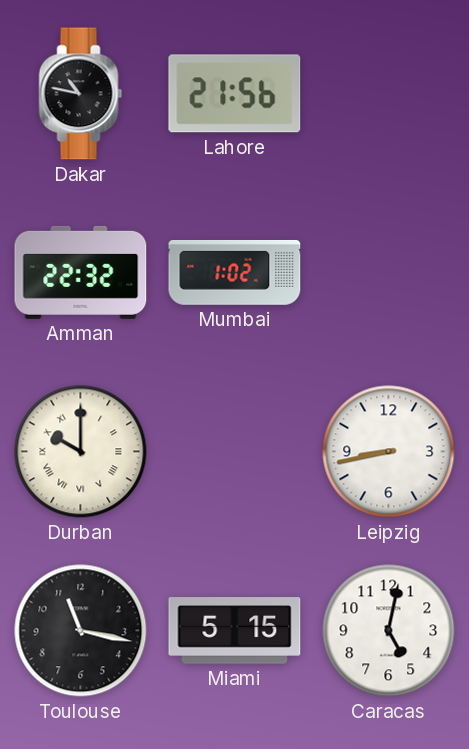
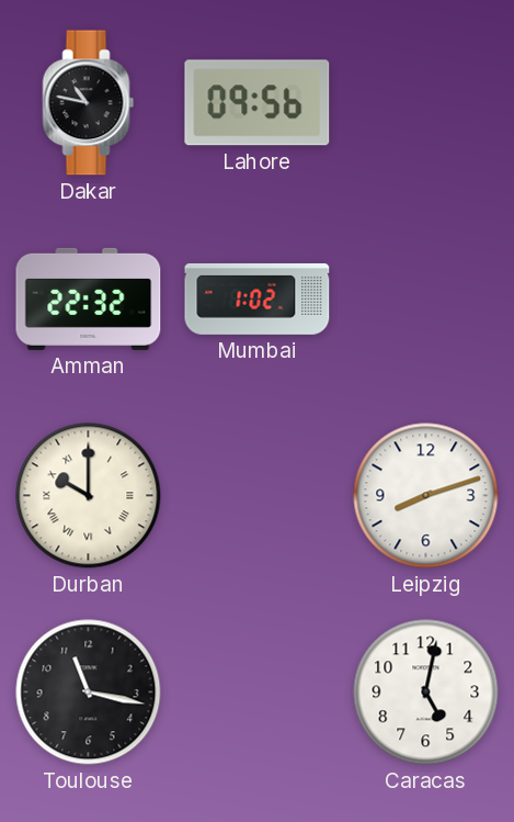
Lahore: 21:56 -> 09:56 (258, 103)
Leipzig: 8:43 -> 8:12 (426, 496)
Miami: 5:15 -> none (235, 631)
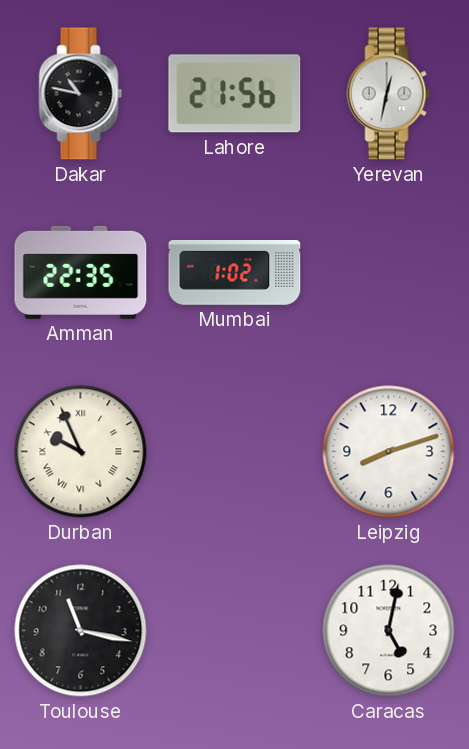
Lahore: 09:56 -> 21:56 (235, 94)
Yerevan: none -> 12:32 (389, 94)
Amman: 22:32 -> 22:35 (81, 272)
Durban: 10:00 -> 9:56 (81, 452)
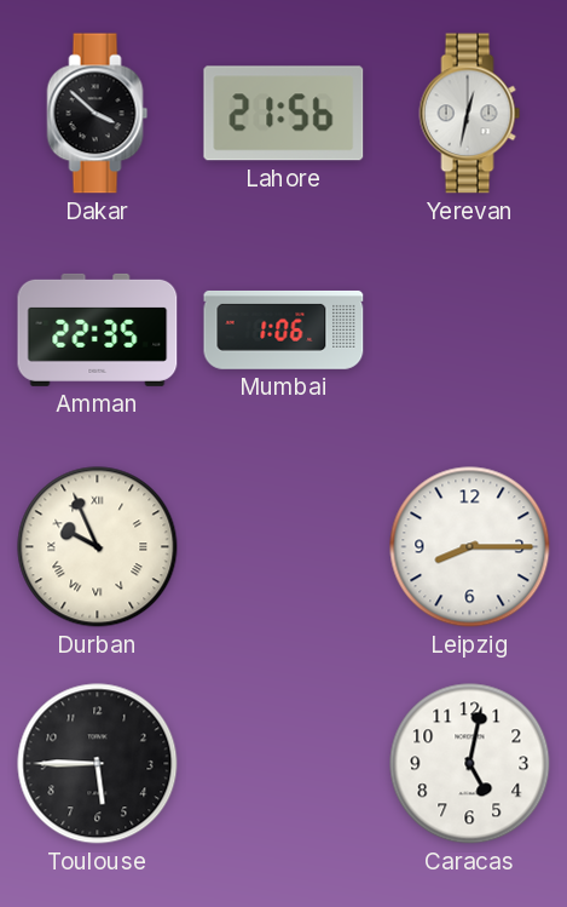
Dakar: 10:47 -> 3:52 (98, 114)
Mumbai: 1:02 -> 1:06 (284, 331)
Leipzig: 8:12 -> 8:15 (470, 547)
Toulouse: 11:17 -> 5:45 (98, 764)
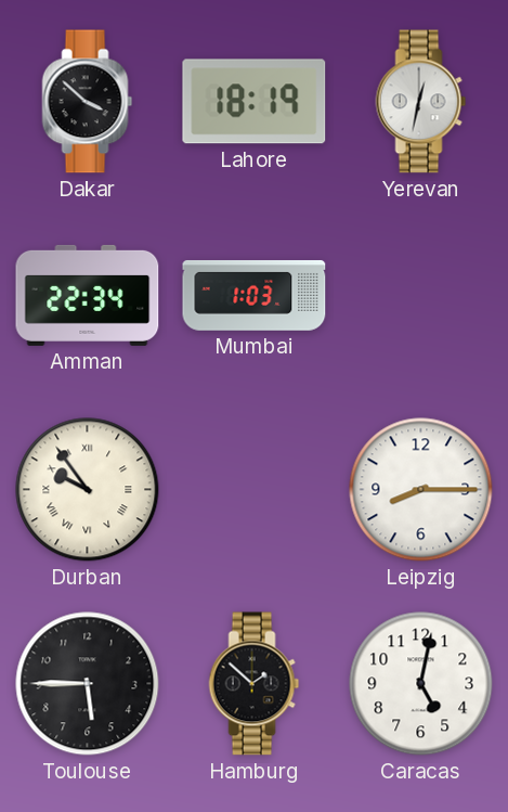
Lahore: 21:56 -> 18:19 (255, 102)
Amman: 22:35 -> 22:34 (88, 295)
Mumbai: 1:06 -> 1:03 (255, 296)
Durban: 9:56 -> 9:54 (88, 490)
Hamburg: none -> 1:52 (255, 684)
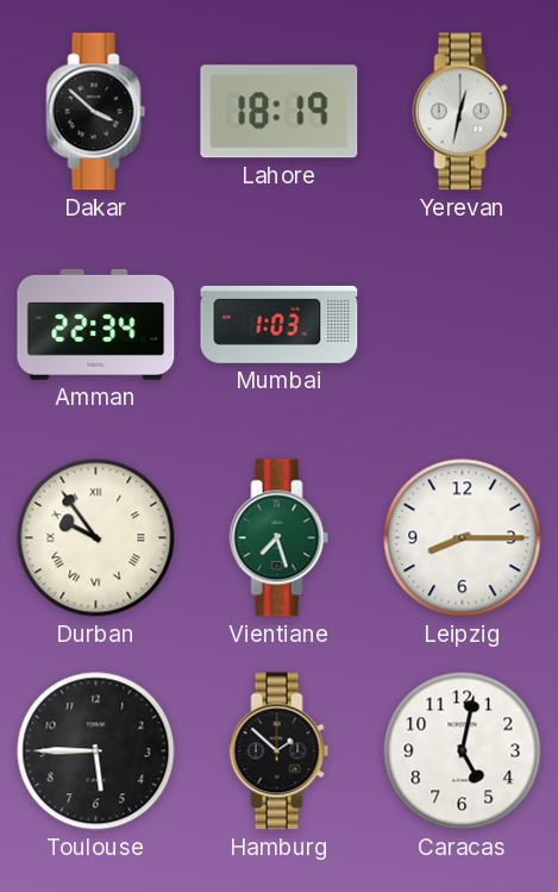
Vientiane: none -> 7:27 (280, 538)
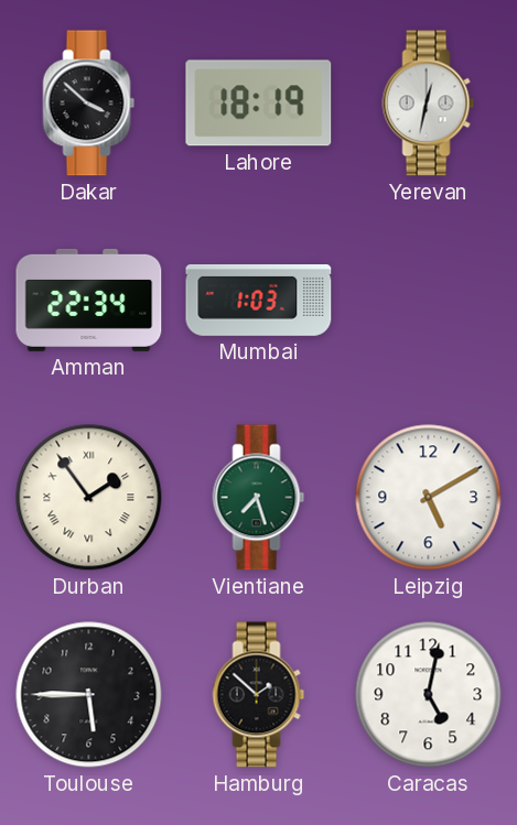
Durban: 9:54 -> 1:54 (89, 498)
Leipzig: 8:15 -> 5:10 (429, 498)
